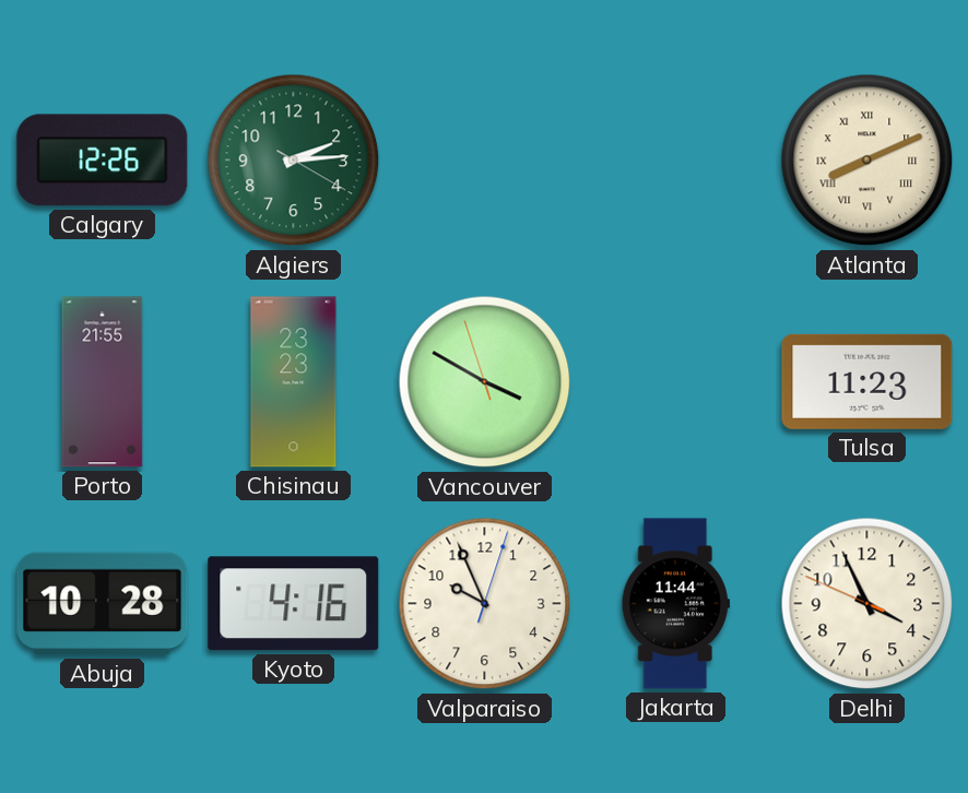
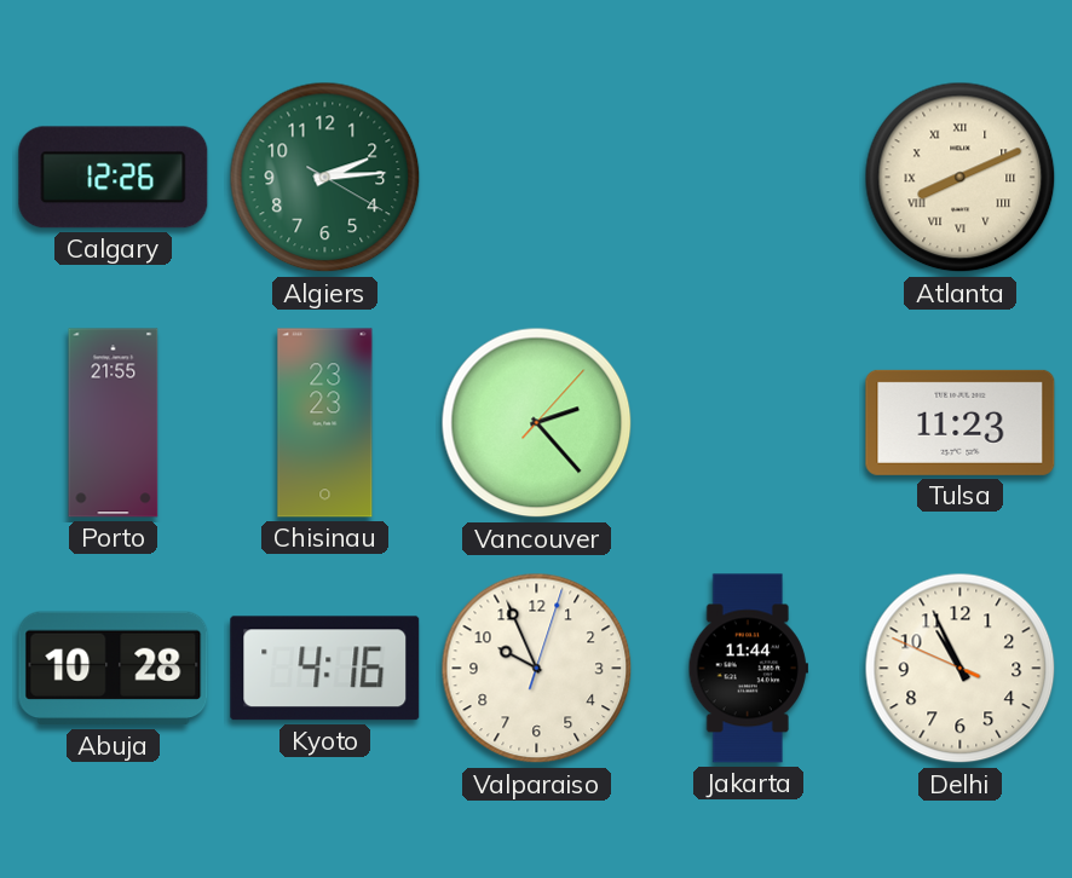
Vancouver: 3:49 -> 2:23 (537, 423)
Delhi: 3:55 -> 10:55 (961, 669)
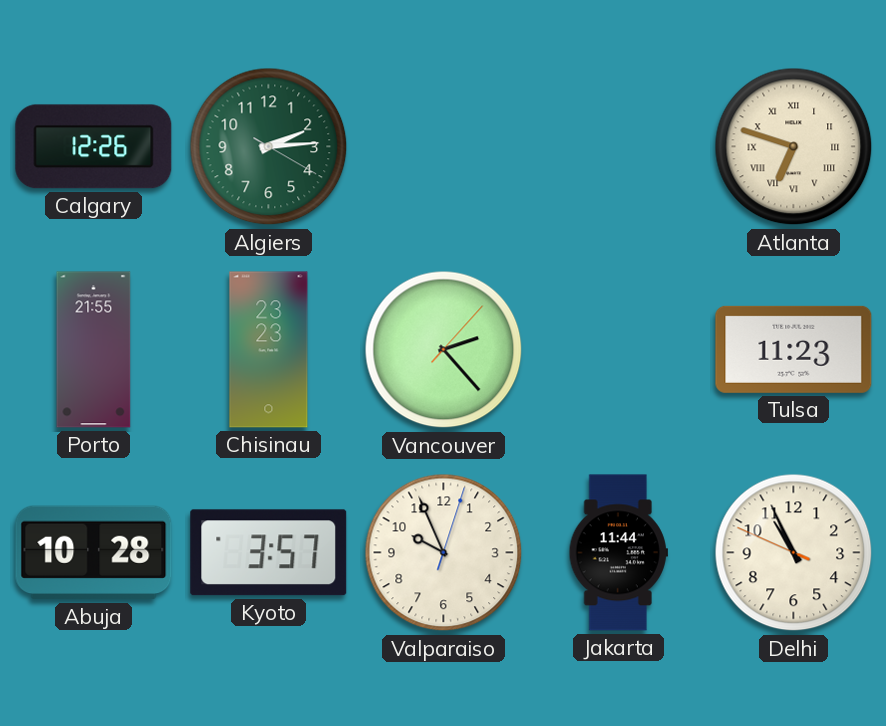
Atlanta: 8:11 -> 6:48 (794, 147)
Kyoto: 4:16 -> 3:57 (269, 553)
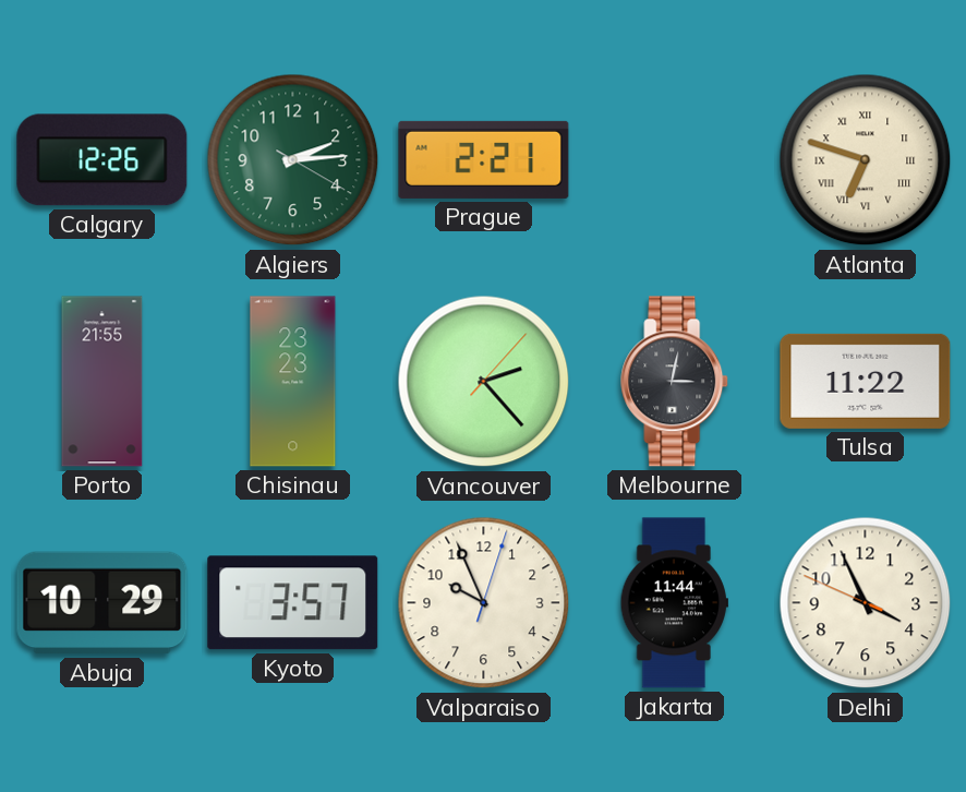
Prague: none -> 2:21 (484, 159)
Melbourne: none -> 3:02 (675, 382)
Tulsa: 11:23 -> 11:22 (866, 381)
Abuja: 10:28 -> 10:29 (102, 603)
Delhi: 10:55 -> 3:55 (866, 603)
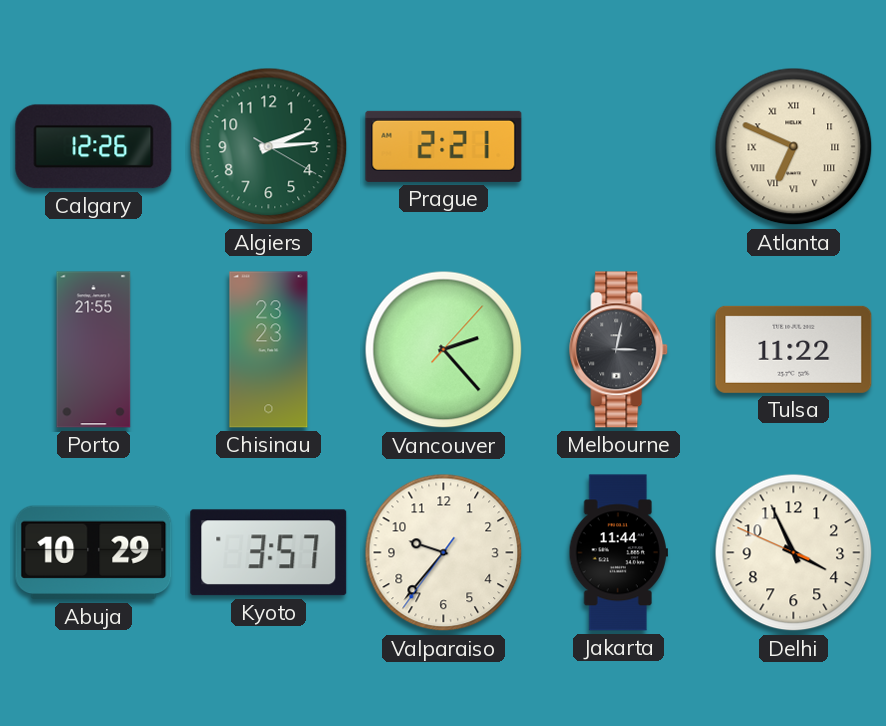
Atlanta: 6:48 -> 6:49 (794, 147)
Valparaiso: 9:56 -> 9:36 (444, 553)
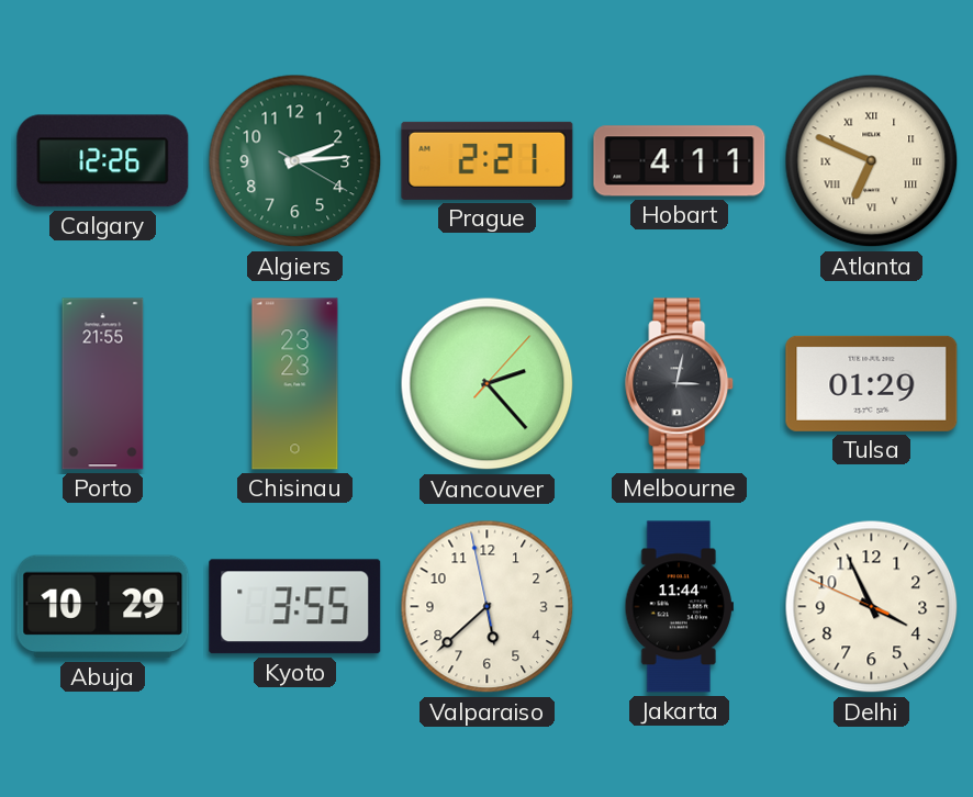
Hobart: none -> 4:11 (680, 161)
Tulsa: 11:22 -> 01:29 (872, 383)
Kyoto: 3:57 -> 3:55 (295, 607)
Valparaiso: 9:36 -> 5:37 (488, 607)
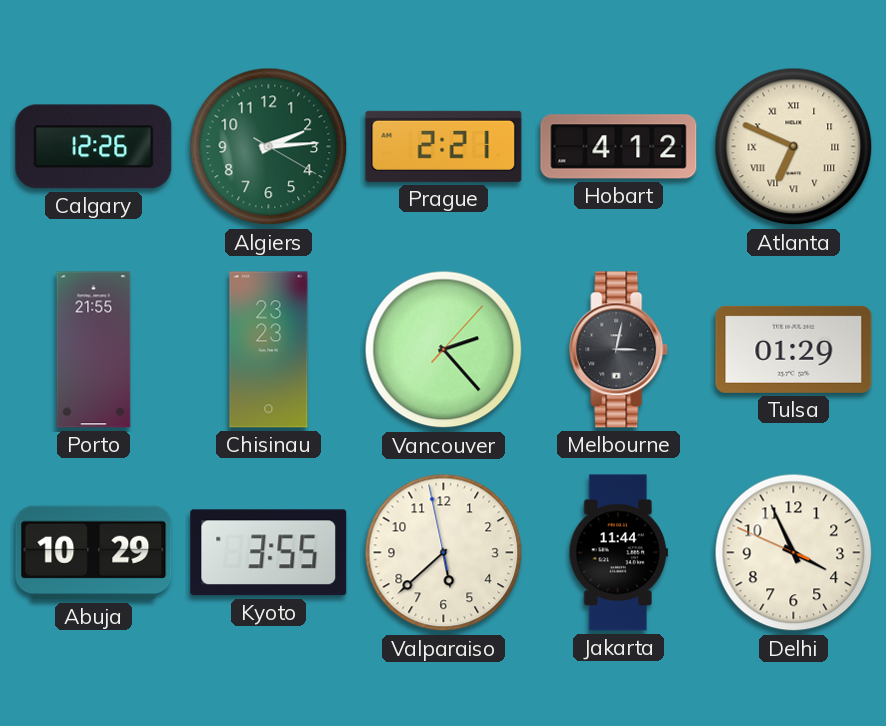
Hobart: 4:11 -> 4:12 (619, 147)
